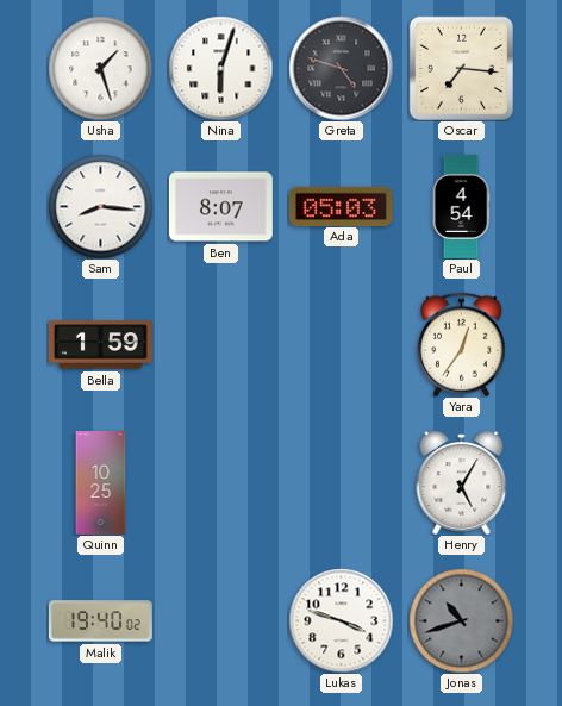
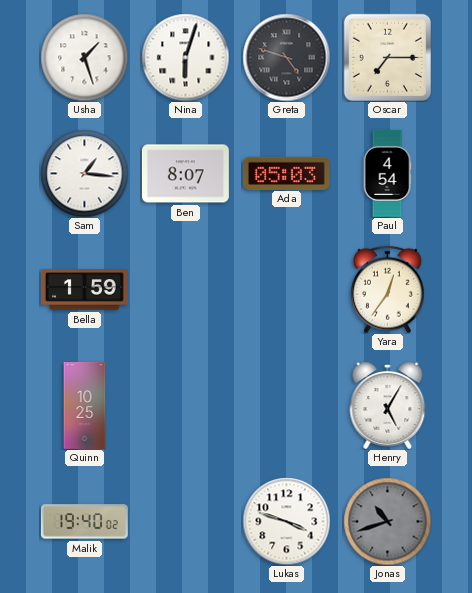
Oscar: 7:16 -> 7:15 (387, 57)
Sam: 8:16 -> 1:16 (84, 173)
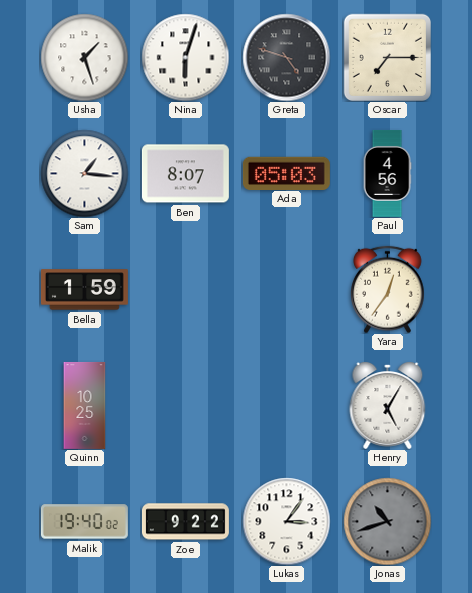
Paul: 4:54 -> 4:56 (387, 173)
Zoe: none -> 9:22 (185, 522)
Lukas: 3:48 -> 3:06 (286, 521)
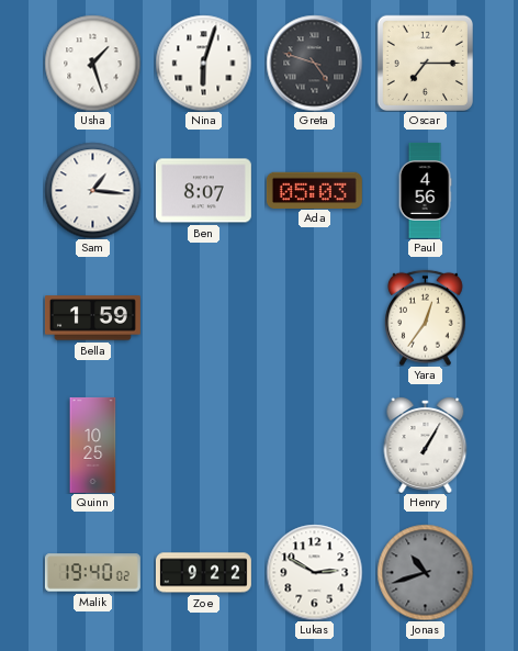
Henry: 5:05 -> 1:05 (426, 446)
Lukas: 3:06 -> 2:50 (314, 572)
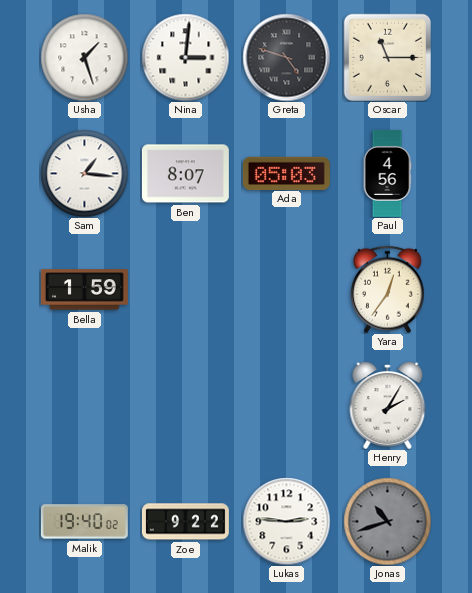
Nina: 6:03 -> 3:01 (185, 57)
Oscar: 7:15 -> 11:15 (387, 57)
Quinn: 10:25 -> none (93, 445)
Henry: 1:05 -> 2:05 (388, 406)
Lukas: 2:50 -> 2:46 (286, 521)
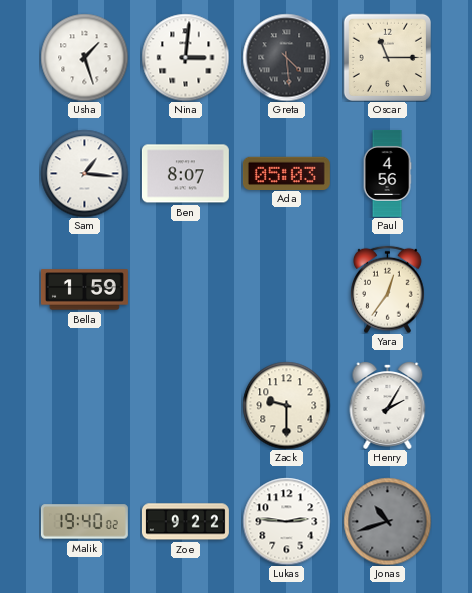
Greta: 4:48 -> 4:29 (286, 57)
Zack: none -> 9:30 (286, 405)
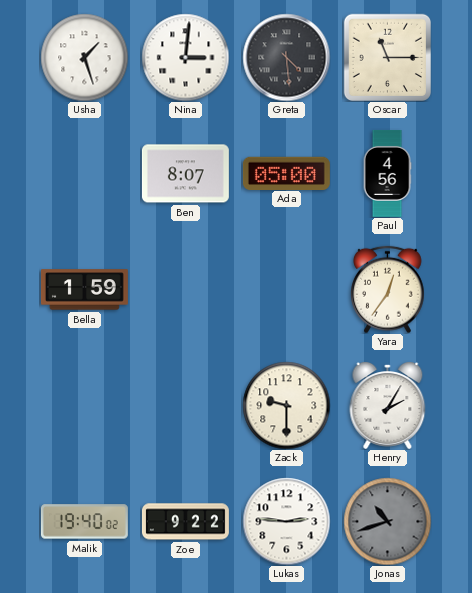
Sam: 1:16 -> none (84, 173)
Ada: 05:03 -> 05:00 (286, 173)
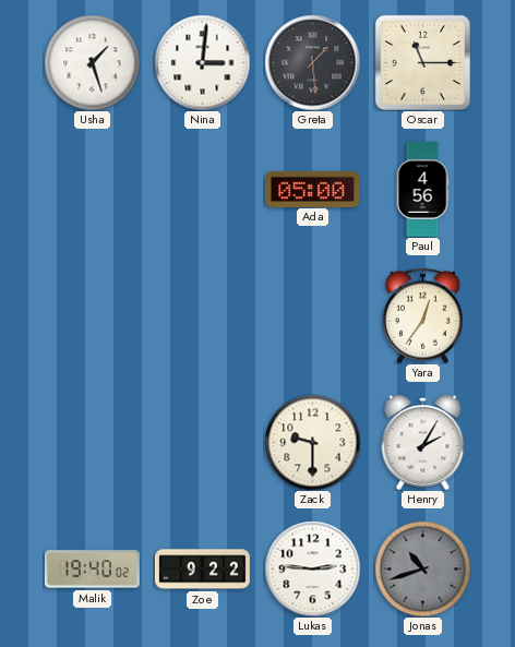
Greta: 4:29 -> 1:29 (312, 62)
Ben: 8:07 -> none (185, 174)
Bella: 1:59 -> none (84, 290)
